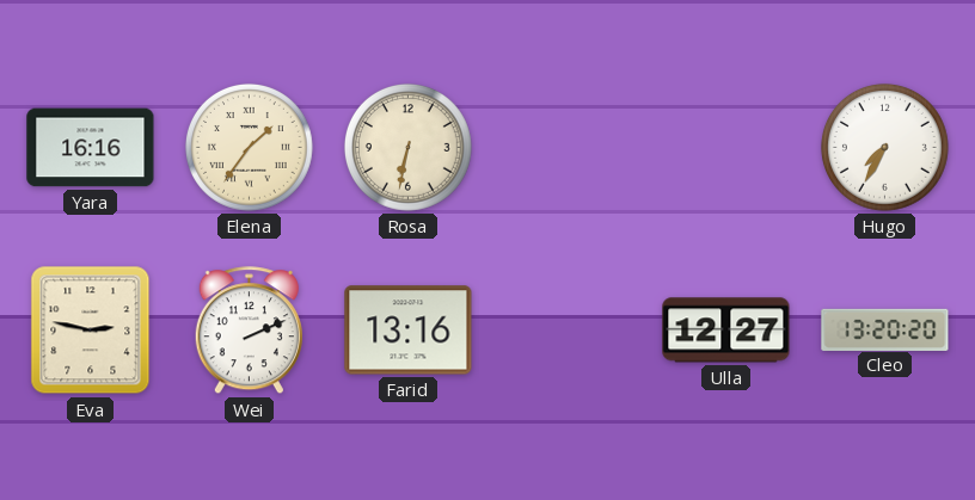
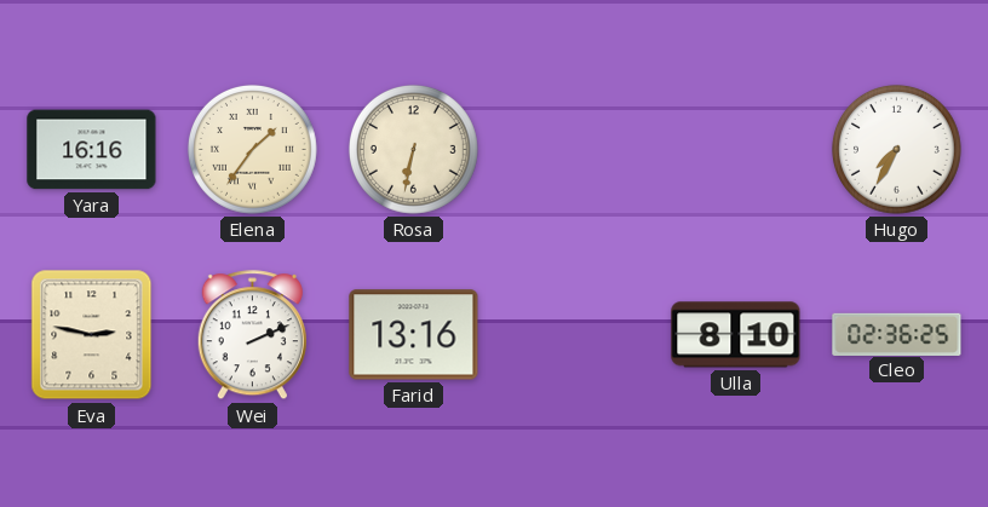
Ulla: 12:27 -> 8:10 (736, 335)
Cleo: 13:20 -> 02:36 (897, 334)
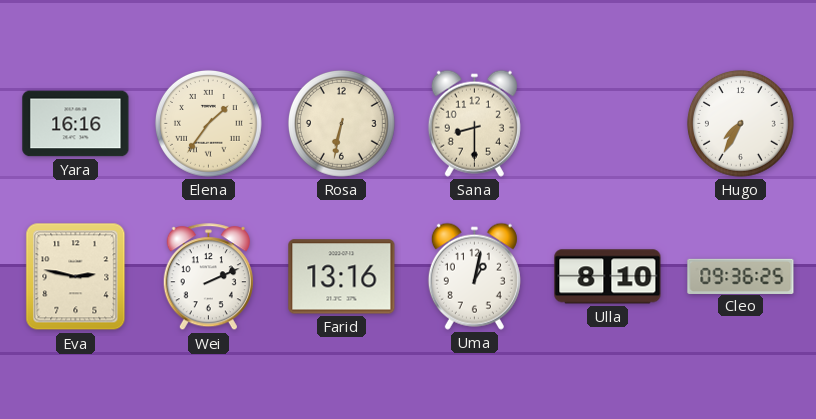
Sana: none -> 8:30 (474, 123)
Uma: none -> 1:02 (474, 276)
Cleo: 02:36 -> 09:36 (741, 276)
